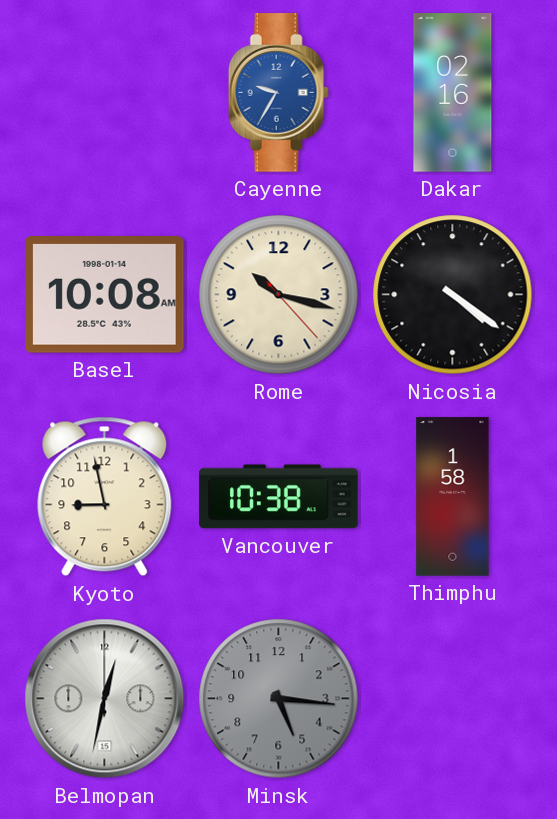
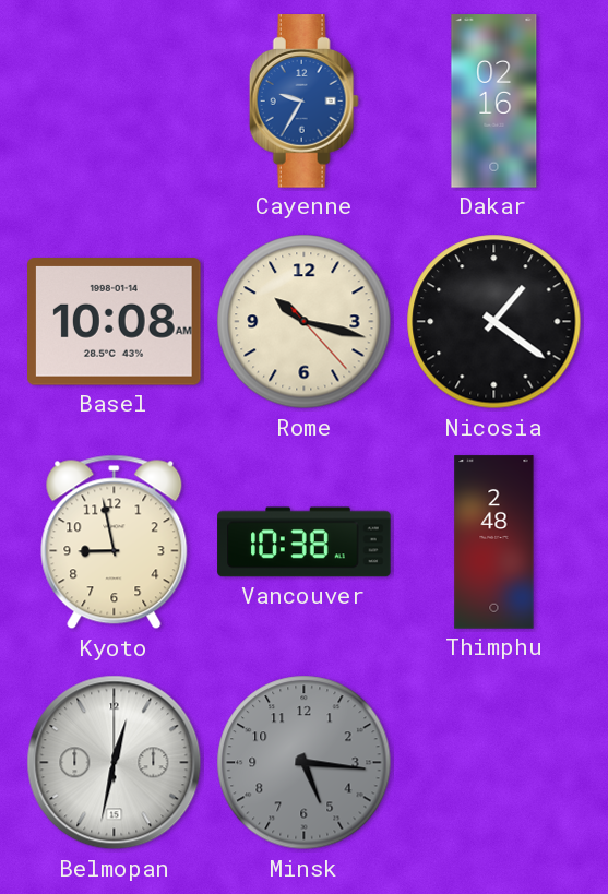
Nicosia: 4:21 -> 1:21 (494, 322)
Thimphu: 1:58 -> 2:48 (494, 543)
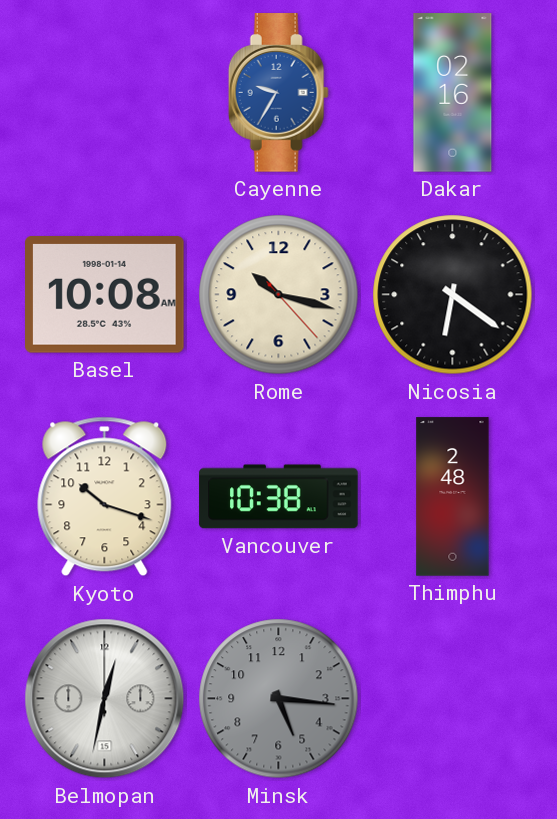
Nicosia: 1:21 -> 6:21 (453, 295)
Kyoto: 8:58 -> 10:18 (105, 497)
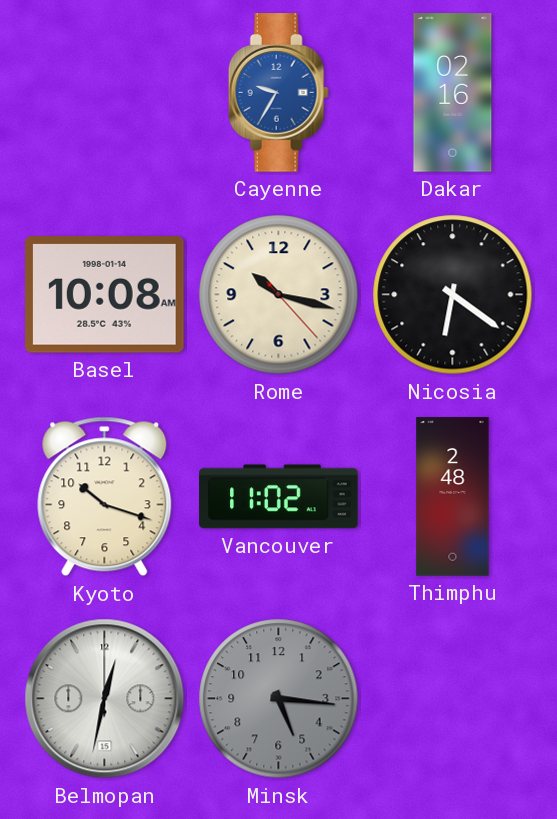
Vancouver: 10:38 -> 11:02 (279, 497)
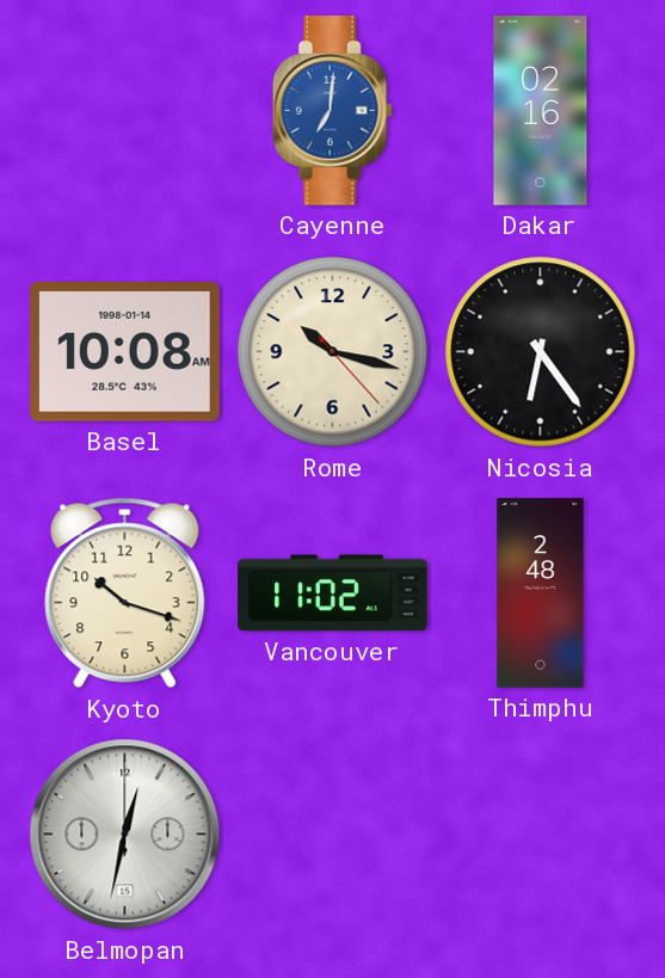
Cayenne: 9:35 -> 7:01 (332, 111)
Nicosia: 6:21 -> 6:24 (541, 352)
Minsk: 5:16 -> none (279, 699)
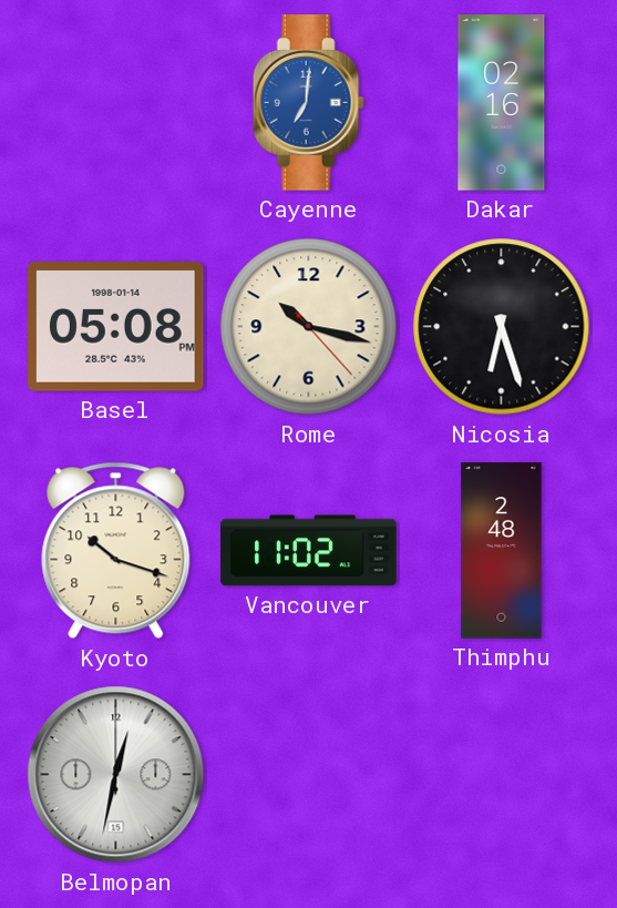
Basel: 10:08 -> 05:08 (116, 327)
Nicosia: 6:24 -> 6:27 (502, 327)
